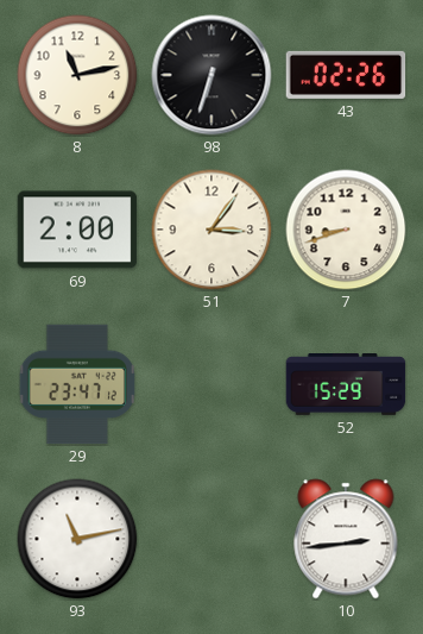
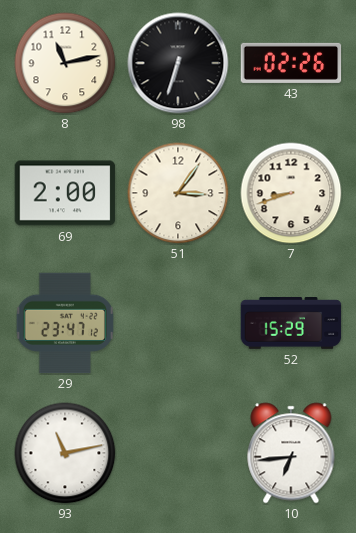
10: 2:44 -> 6:44 (291, 453)
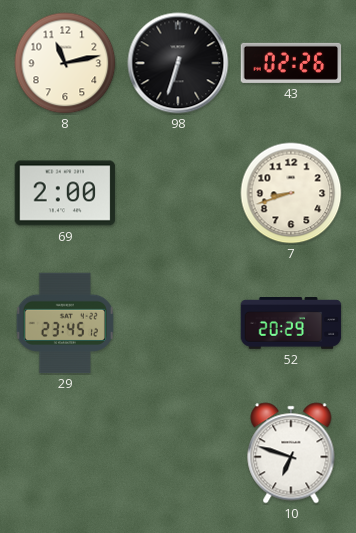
51: 3:06 -> none (178, 193)
29: 23:47 -> 23:45 (65, 323)
52: 15:29 -> 20:29 (291, 324)
93: 11:13 -> none (65, 453)
10: 6:44 -> 6:48 (291, 453)
